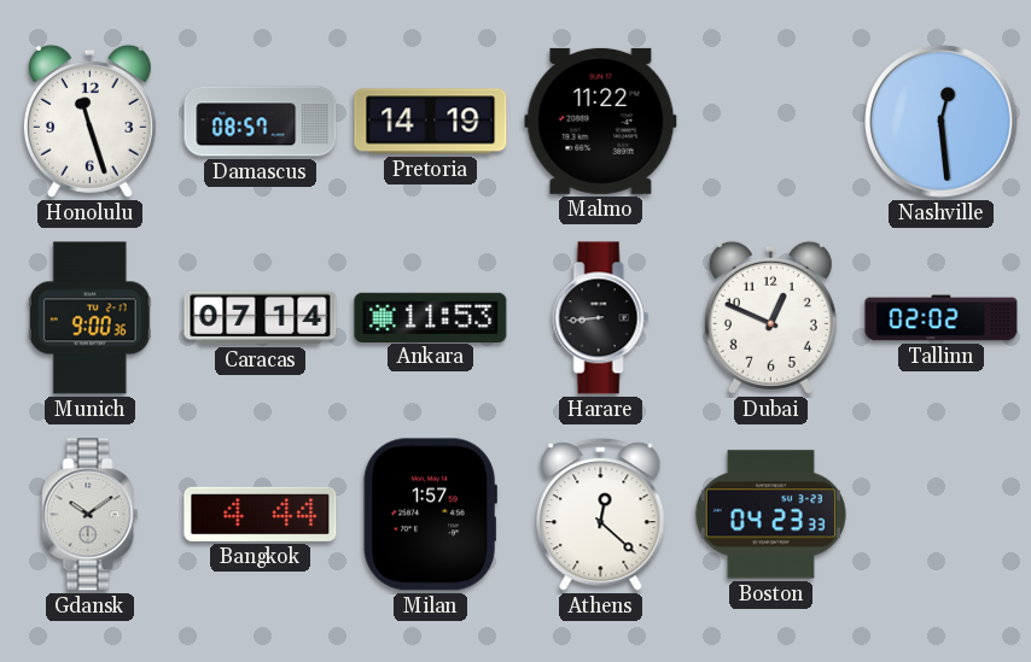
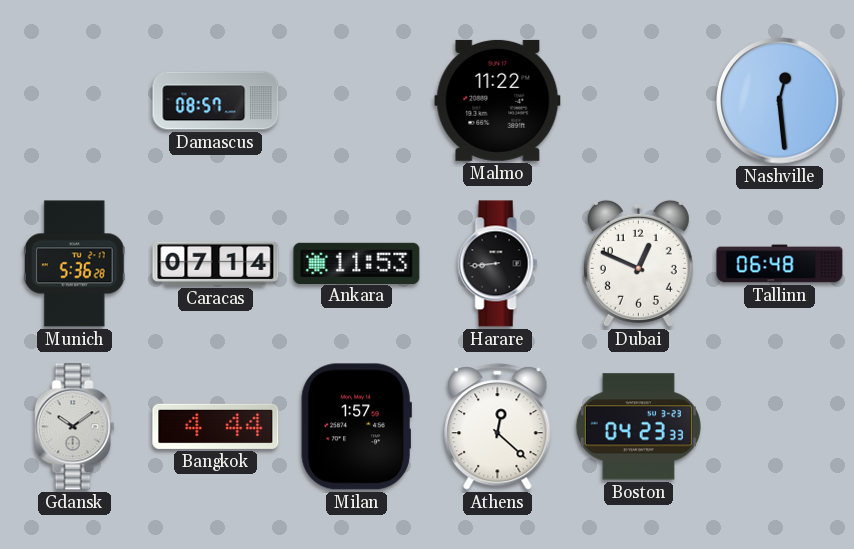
Honolulu: 11:27 -> none (89, 121)
Pretoria: 14:19 -> none (431, 122)
Munich: 9:00 -> 5:36 (74, 264)
Tallinn: 02:02 -> 06:48 (780, 264)
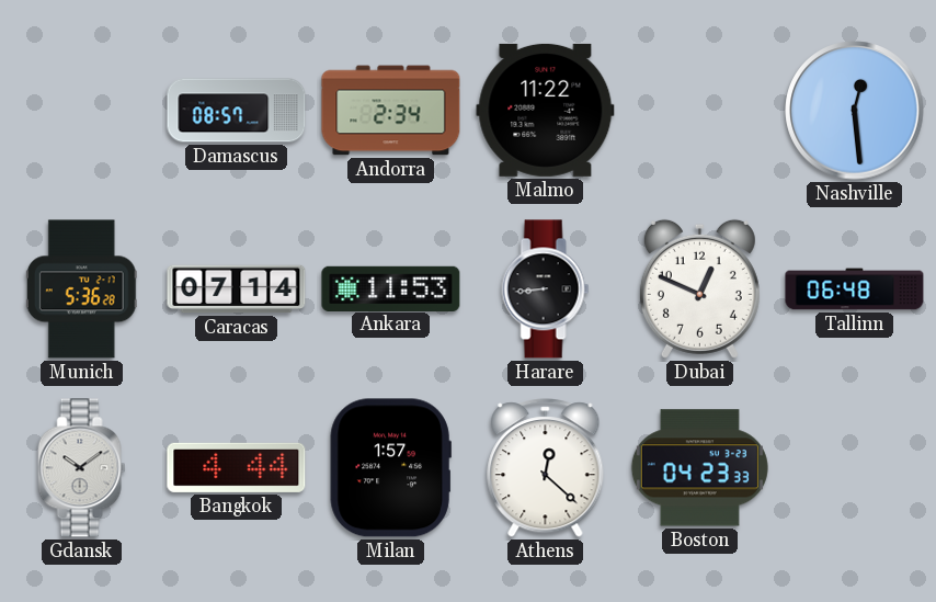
Andorra: none -> 2:34 (391, 111)
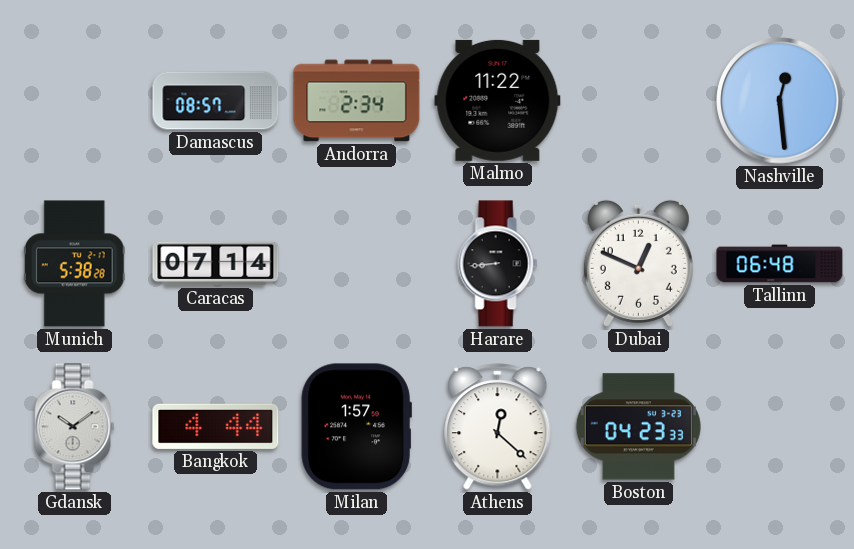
Munich: 5:36 -> 5:38 (74, 264)
Ankara: 11:53 -> none (391, 288)
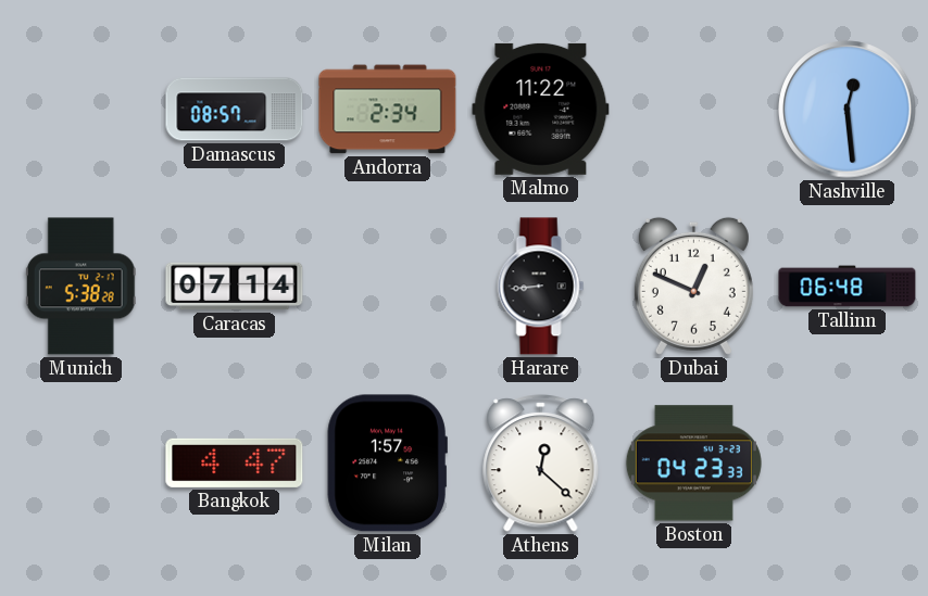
Gdansk: 10:09 -> none (75, 427)
Bangkok: 4:44 -> 4:47 (235, 462)
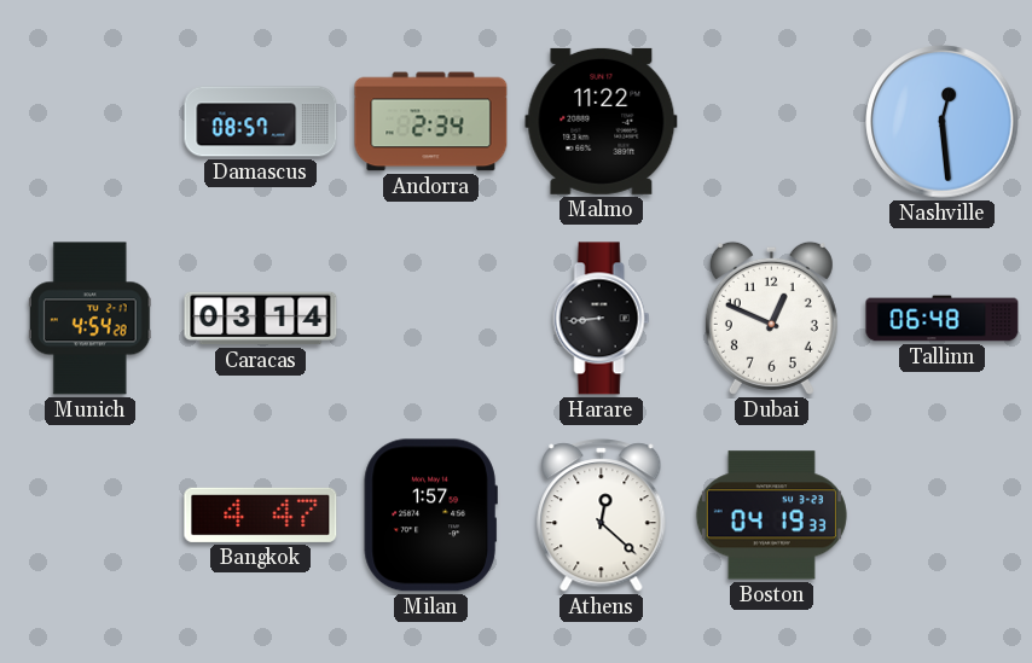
Munich: 5:38 -> 4:54 (89, 319)
Caracas: 07:14 -> 03:14 (261, 319)
Boston: 04:23 -> 04:19 (771, 516)
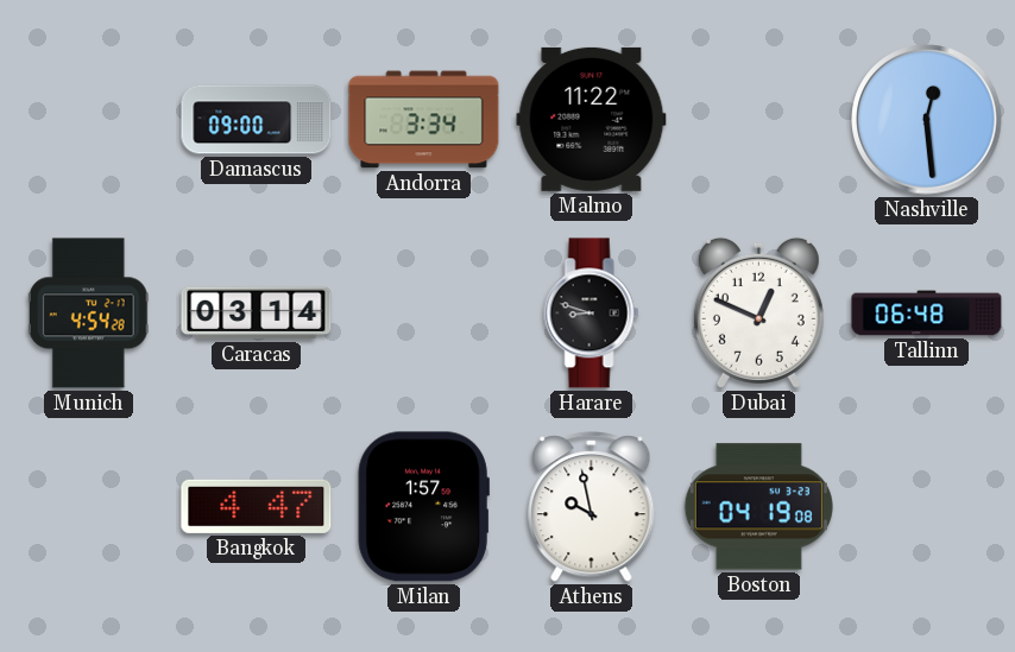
Damascus: 08:57 -> 09:00 (257, 120)
Andorra: 2:34 -> 3:34 (424, 120)
Harare: 8:44 -> 8:48 (592, 314)
Athens: 12:22 -> 9:58 (592, 507)
Boston: 04:19:33 -> 04:19:08 (758, 507)
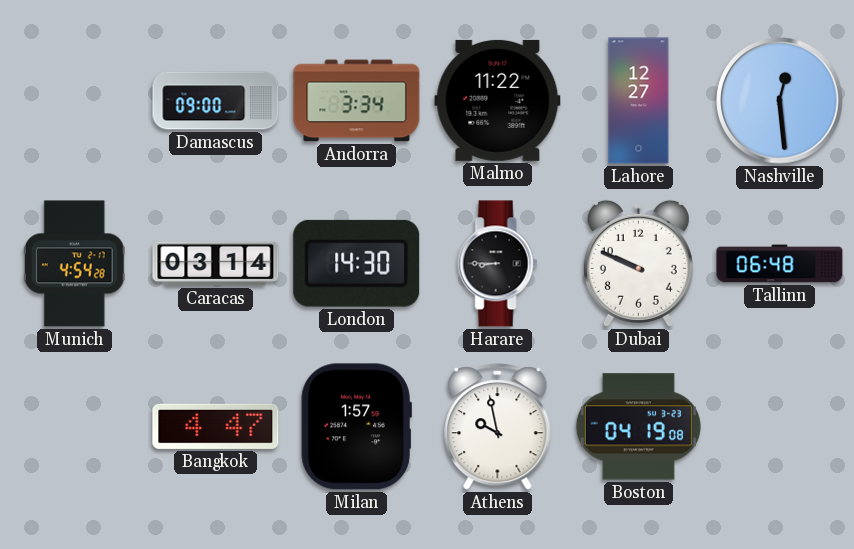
Lahore: none -> 12:27 (639, 101)
London: none -> 14:30 (357, 263)
Harare: 8:48 -> 8:45 (498, 264)
Dubai: 12:49 -> 9:49 (638, 263)
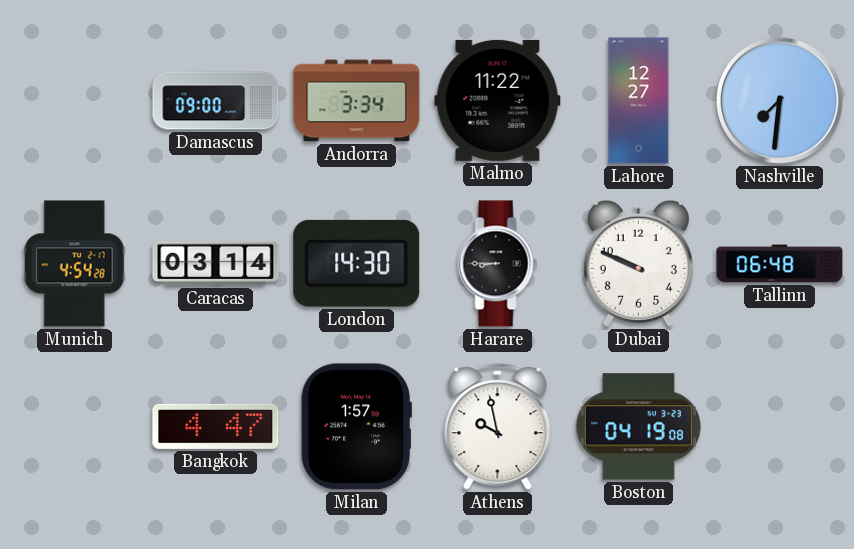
Nashville: 12:29 -> 7:31 (780, 101)
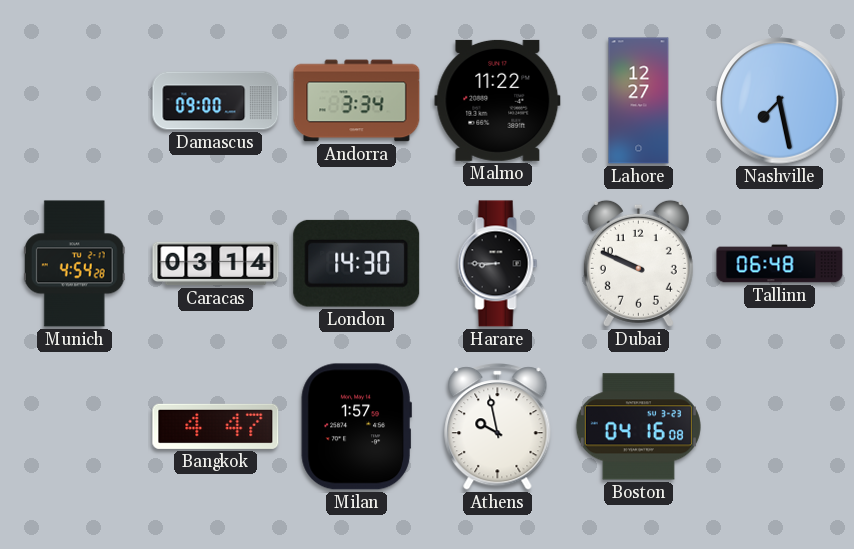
Nashville: 7:31 -> 7:28 (780, 101)
Boston: 04:19 -> 04:16 (638, 427)
